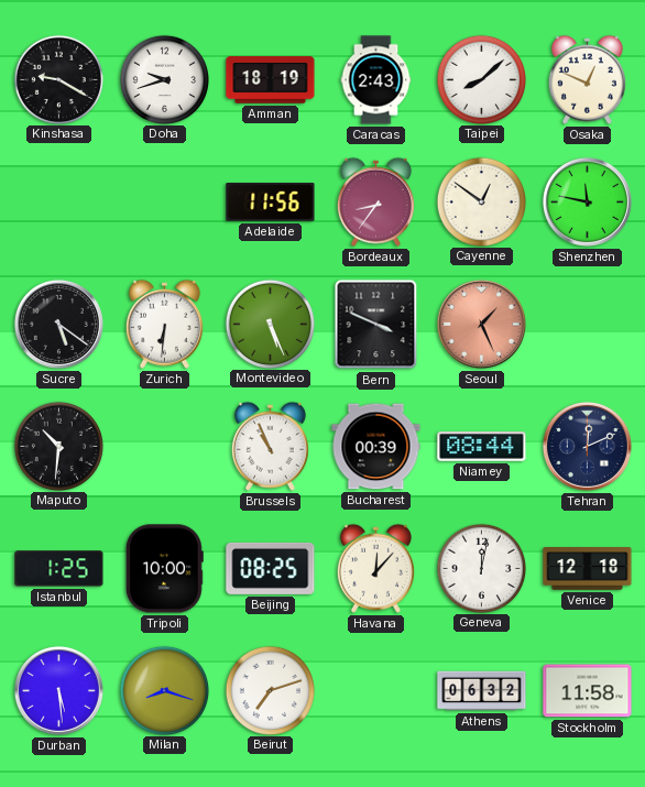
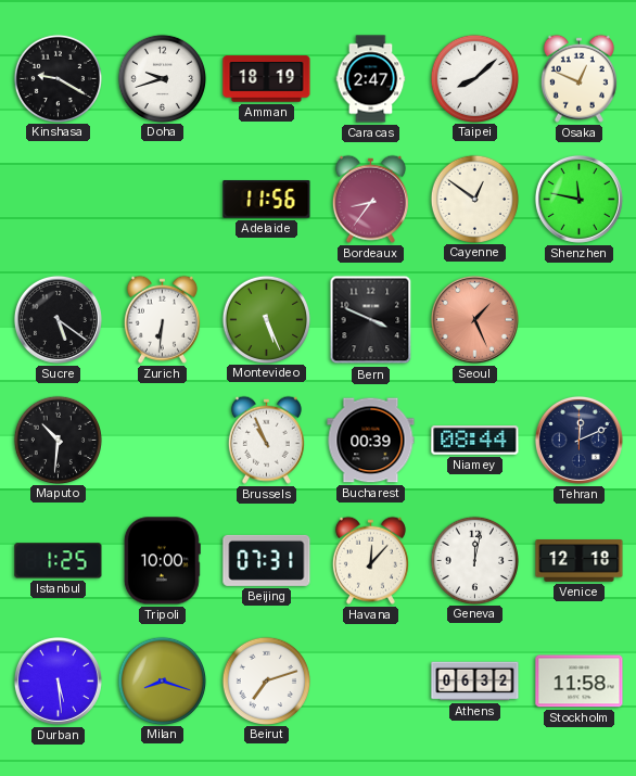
Caracas: 2:43 -> 2:47 (371, 79)
Beijing: 08:25 -> 07:31 (267, 560)
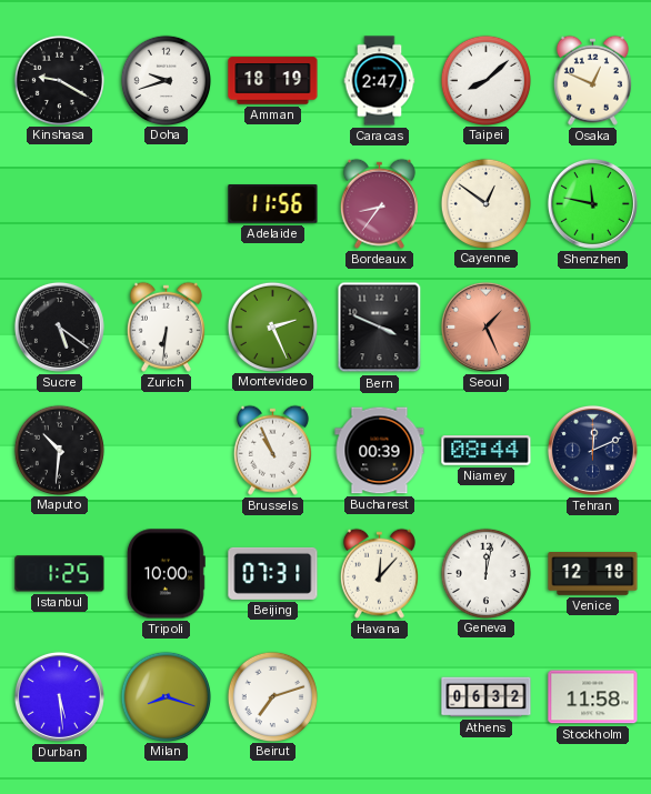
Montevideo: 5:26 -> 2:26 (272, 326)
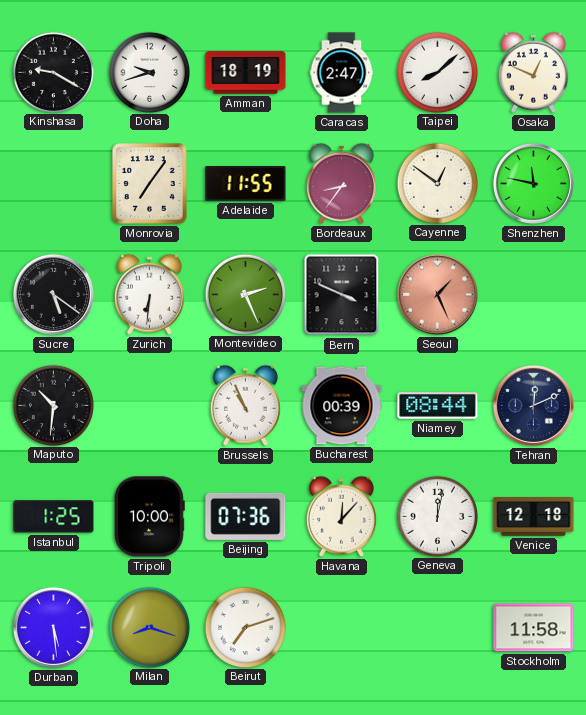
Monrovia: none -> 7:06 (150, 184)
Adelaide: 11:56 -> 11:55 (246, 184)
Beijing: 07:31 -> 07:36 (246, 516)
Athens: 06:32 -> none (487, 697)
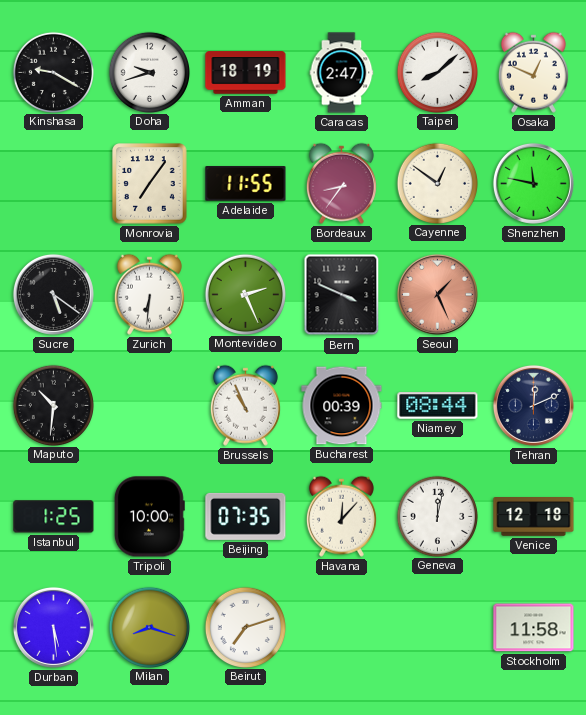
Beijing: 07:36 -> 07:35 (246, 516)
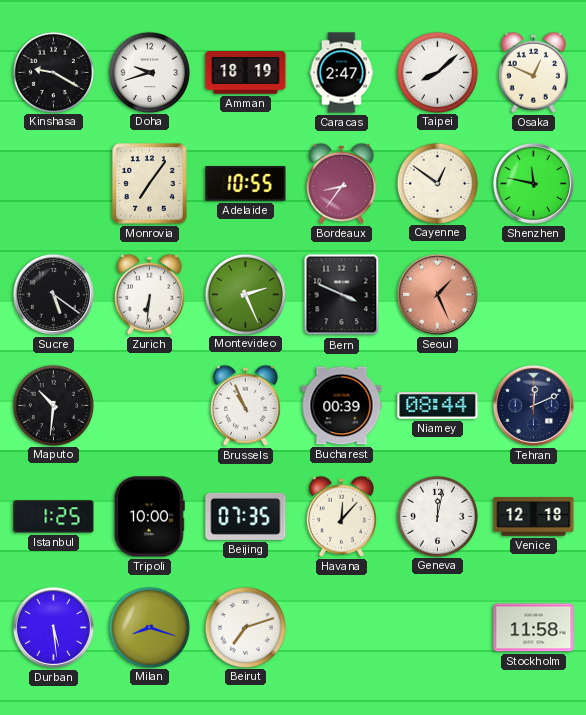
Adelaide: 11:55 -> 10:55 (246, 184)
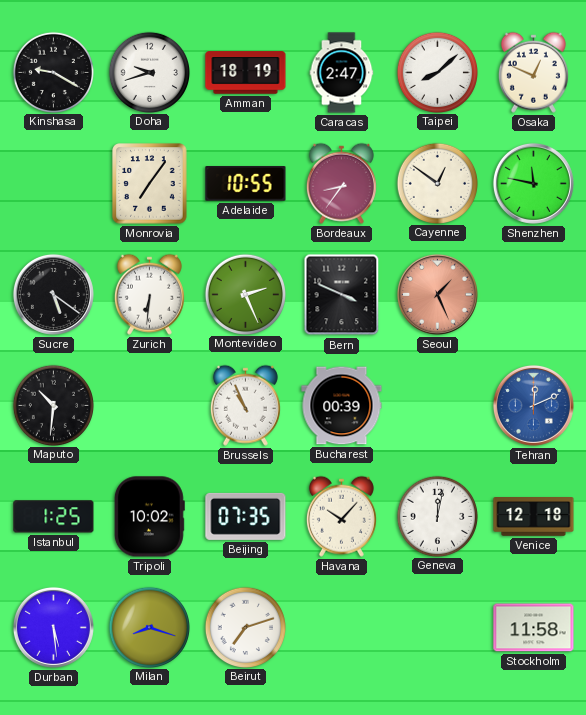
Niamey: 08:44 -> none (438, 406)
Tehran dial: navy -> blue (533, 405)
Tripoli: 10:00 -> 10:02 (149, 517)
Havana: 12:07 -> 10:07 (341, 516)
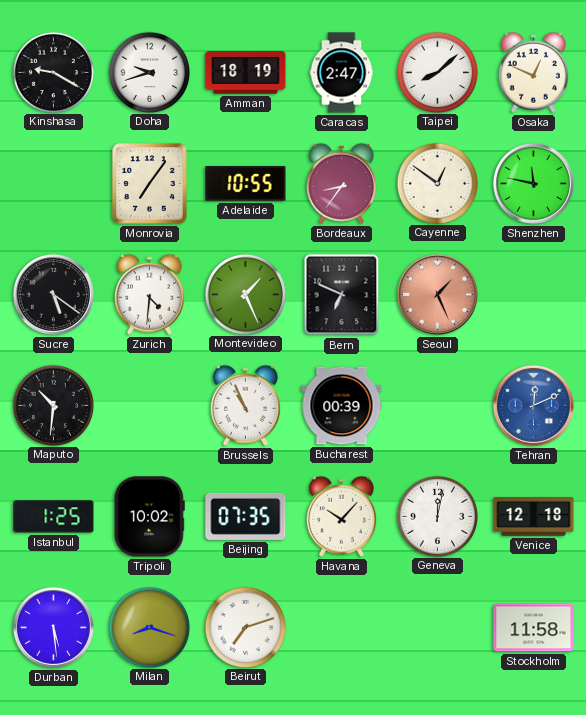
Zurich: 6:31 -> 4:31 (149, 294)
Montevideo: 2:26 -> 1:26 (245, 294)
Bern: 3:49 -> 6:49 (342, 295)
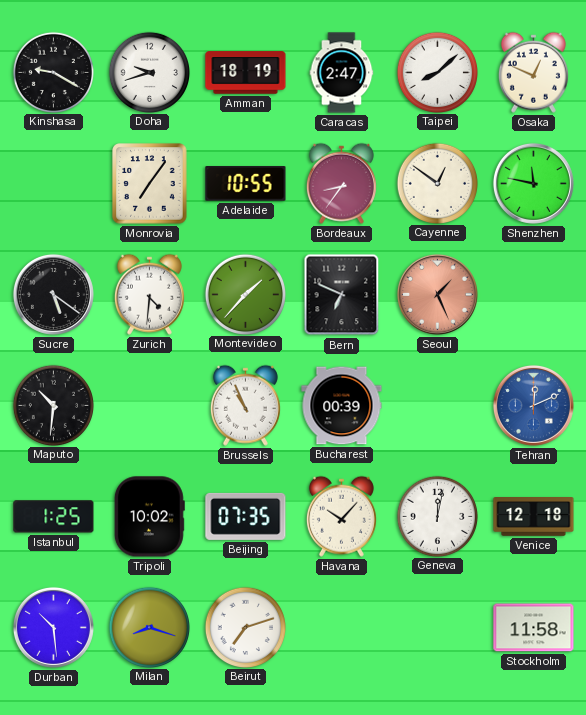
Montevideo: 1:26 -> 1:37 (245, 294)
Durban: 5:29 -> 10:29 (53, 627)
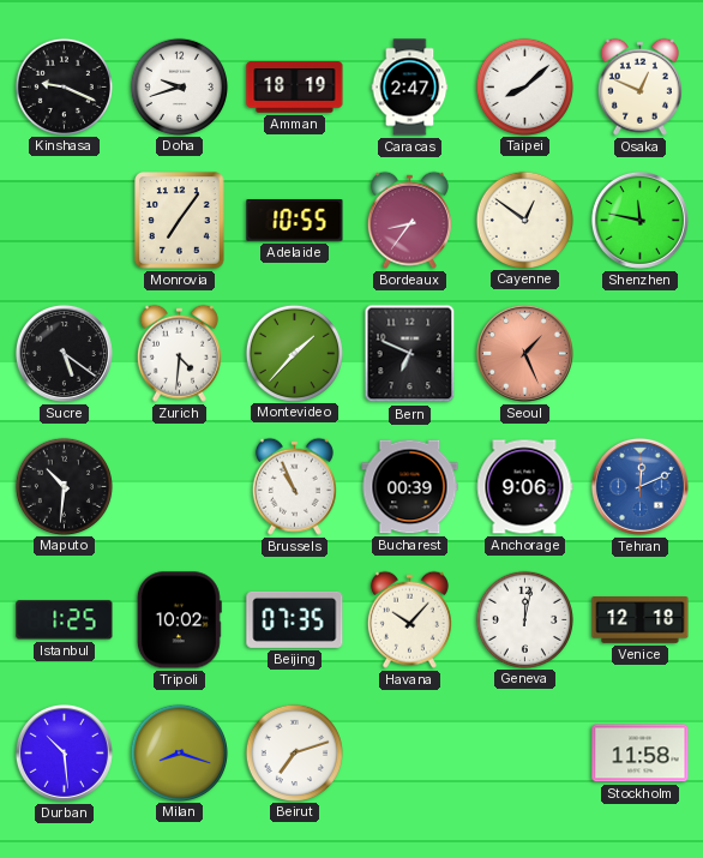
Kinshasa: 9:20 -> 9:19 (64, 86)
Anchorage: none -> 9:06 (524, 487)
